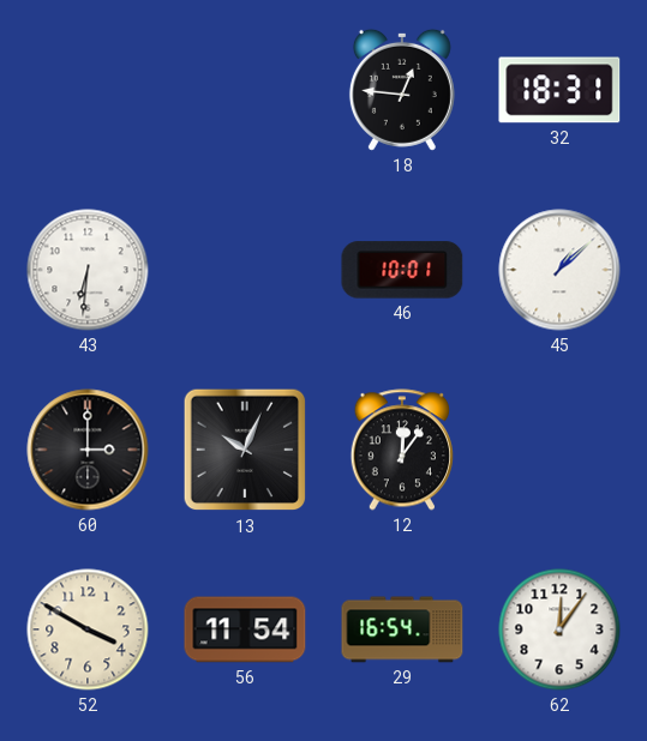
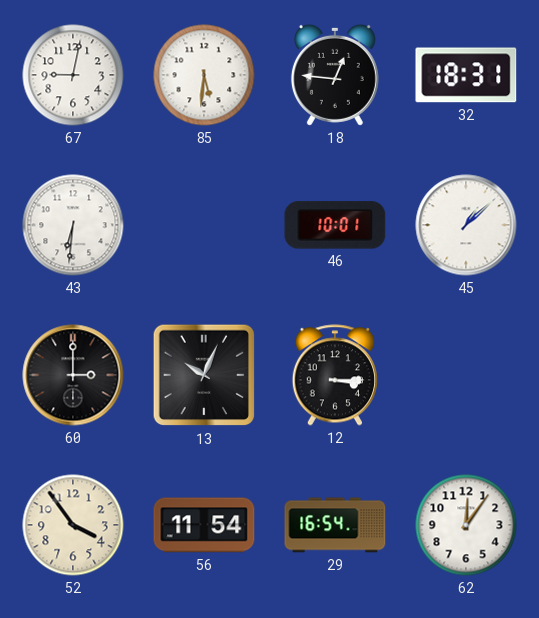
67: none -> 9:02 (73, 75)
85: none -> 5:31 (204, 75)
12: 12:06 -> 3:15 (335, 375)
52: 3:50 -> 3:54 (73, 525)
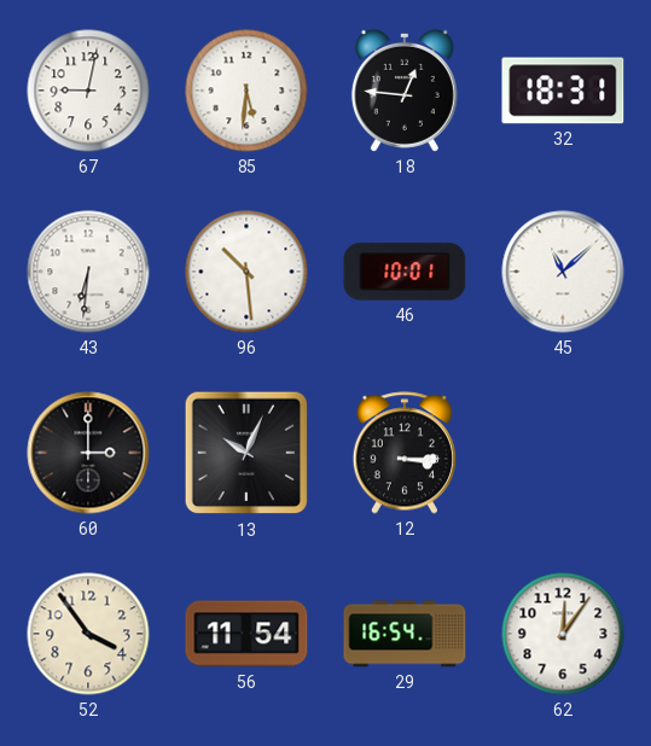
96: none -> 10:29 (246, 272)
45: 1:08 -> 11:08 (563, 272)
